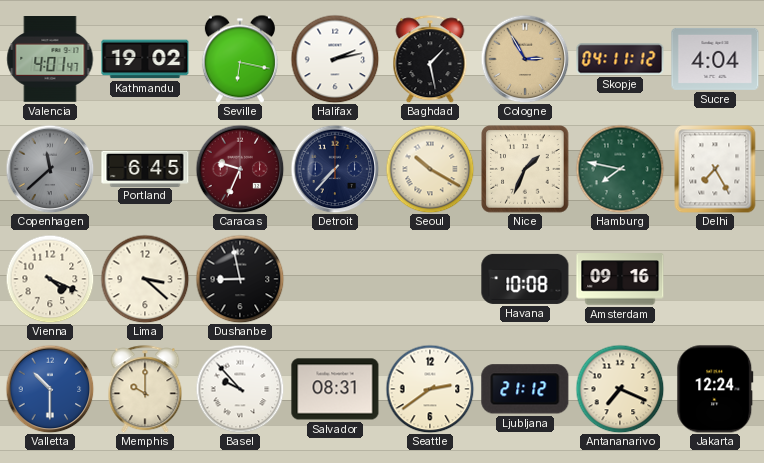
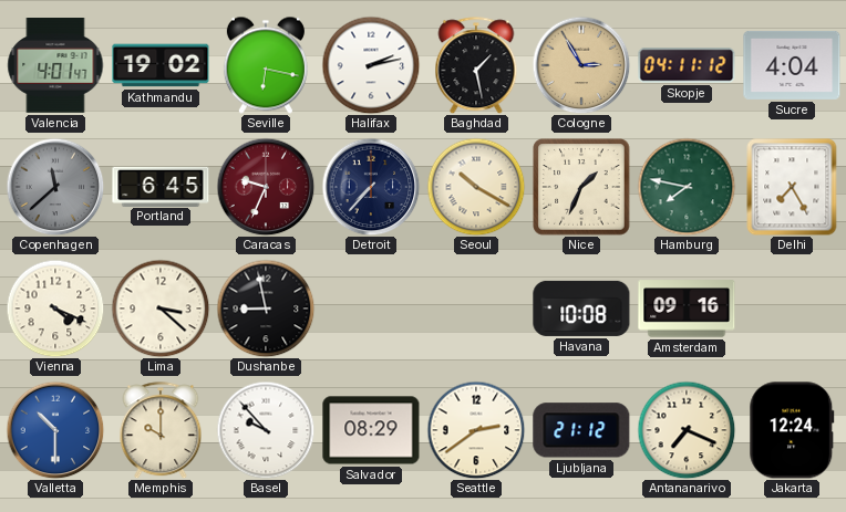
Salvador: 08:31 -> 08:29 (371, 430)
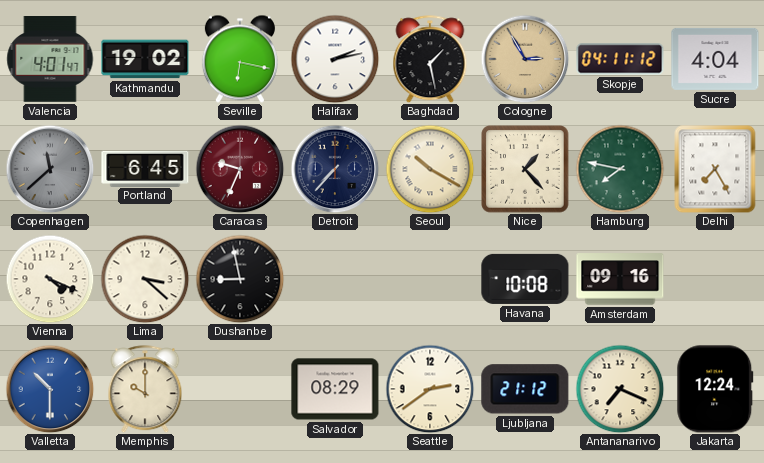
Nice: 1:34 -> 1:23 (525, 169)
Basel: 9:53 -> none (266, 430)
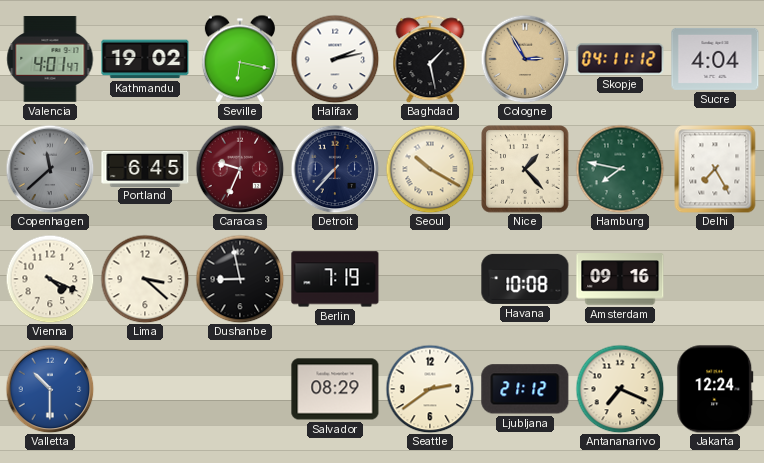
Berlin: none -> 7:19 (335, 279)
Memphis: 10:00 -> none (145, 389)
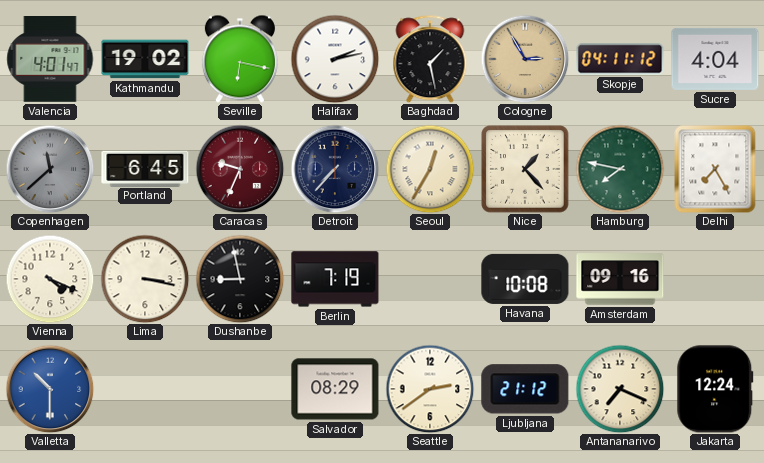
Seoul: 10:20 -> 12:35 (430, 169)
Lima: 3:22 -> 3:17 (145, 279)
